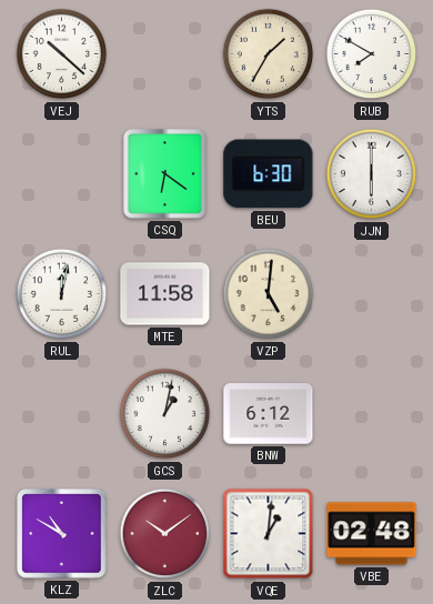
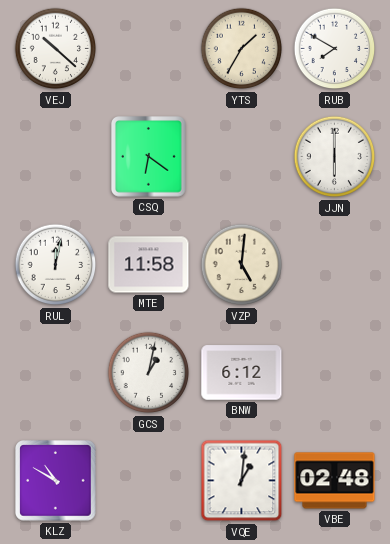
BEU: 6:30 -> none (269, 174)
ZLC: 10:09 -> none (165, 534)
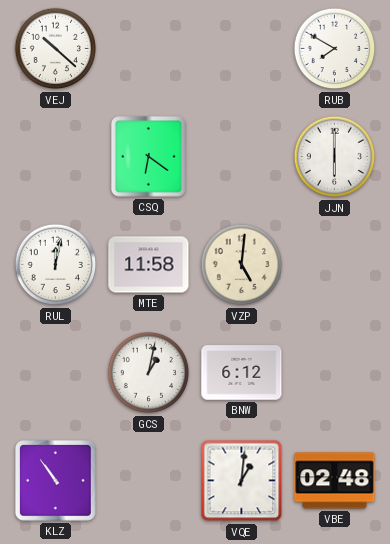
YTS: 1:35 -> none (242, 49)
KLZ: 10:50 -> 10:54 (56, 481)
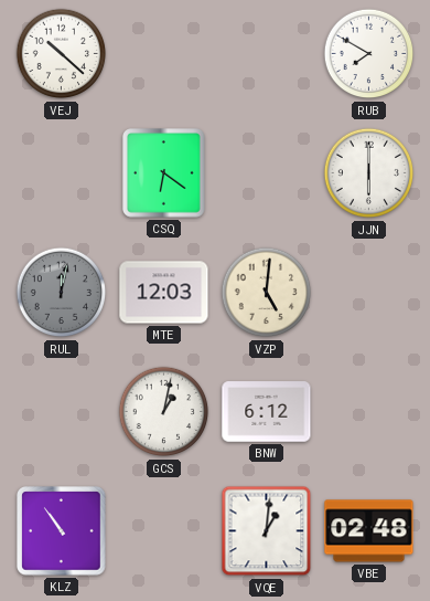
RUL dial: white -> grey (62, 293)
MTE: 11:58 -> 12:03 (164, 293)
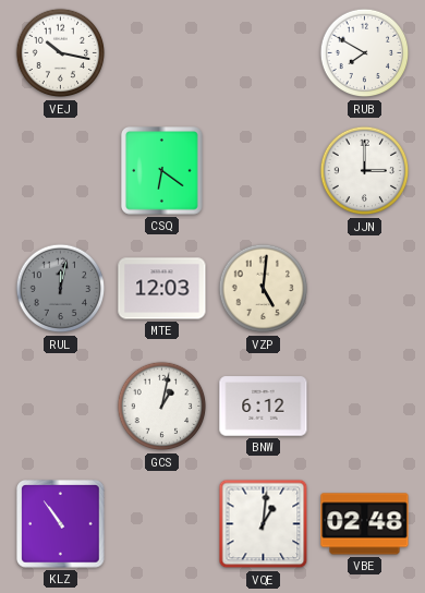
VEJ: 10:22 -> 10:17 (61, 53)
JJN: 6:00 -> 3:00 (365, 171)
